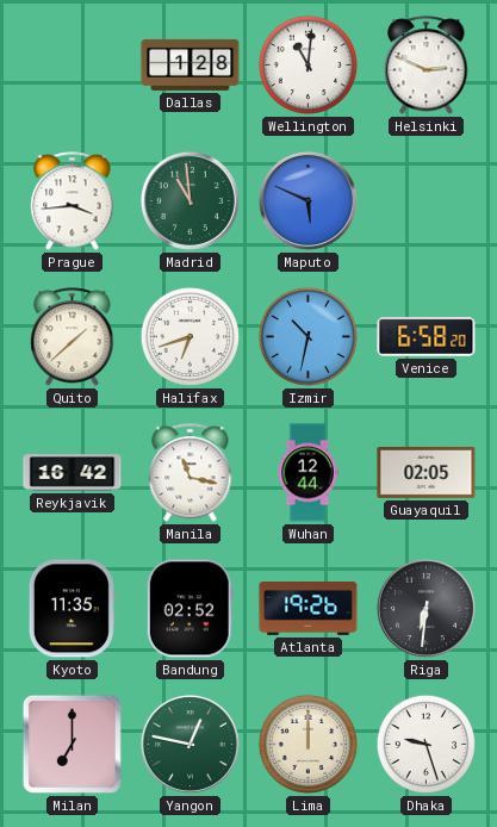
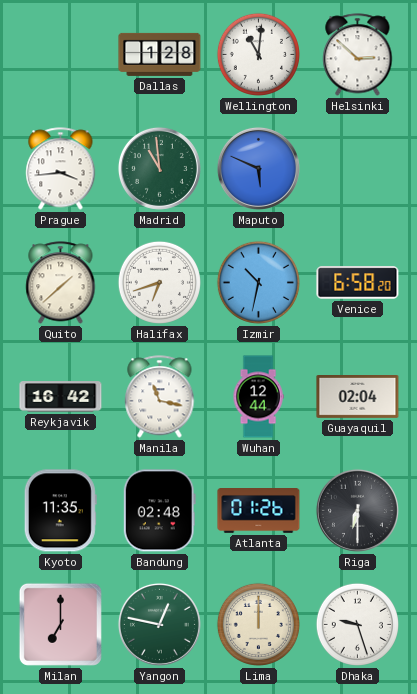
Helsinki: 2:49 -> 2:52 (358, 55)
Guayaquil: 02:05 -> 02:04 (358, 397)
Bandung: 02:52 -> 02:48 (159, 511)
Atlanta: 19:26 -> 01:26 (259, 511)
Riga: 6:31 -> 6:30 (357, 510)
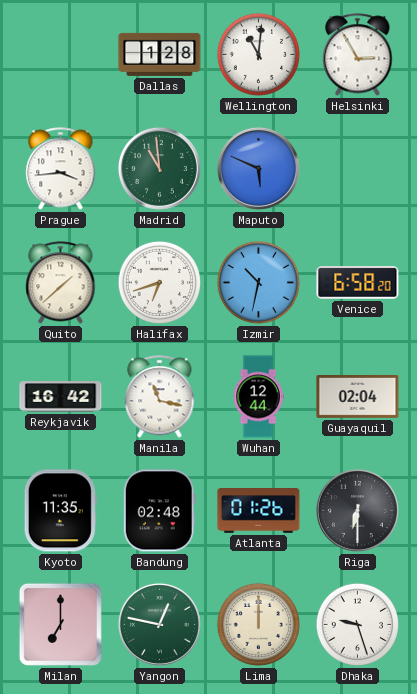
Helsinki: 2:52 -> 2:55 (358, 55)
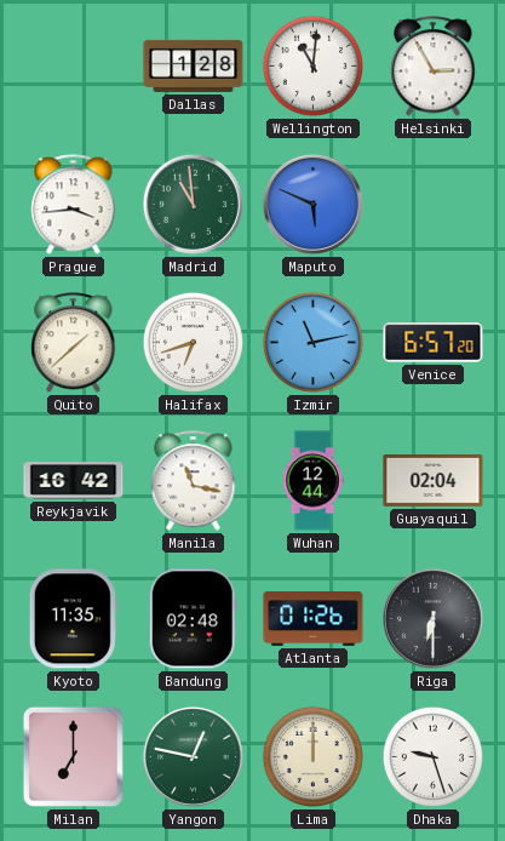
Izmir: 10:32 -> 11:13 (312, 342)
Venice: 6:58 -> 6:57 (434, 343)
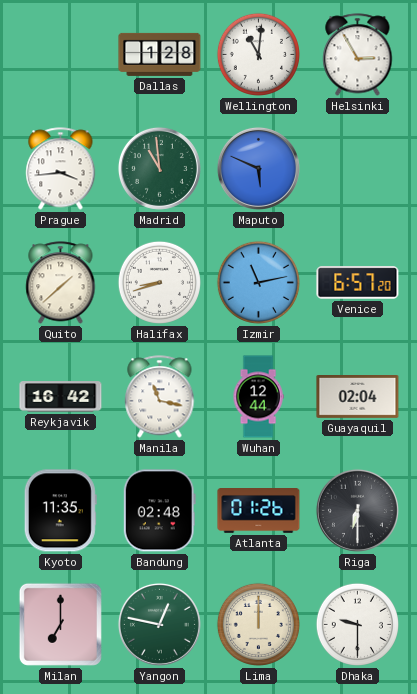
Halifax: 6:42 -> 8:42 (159, 282)
Dhaka: 9:27 -> 9:30 (357, 624)
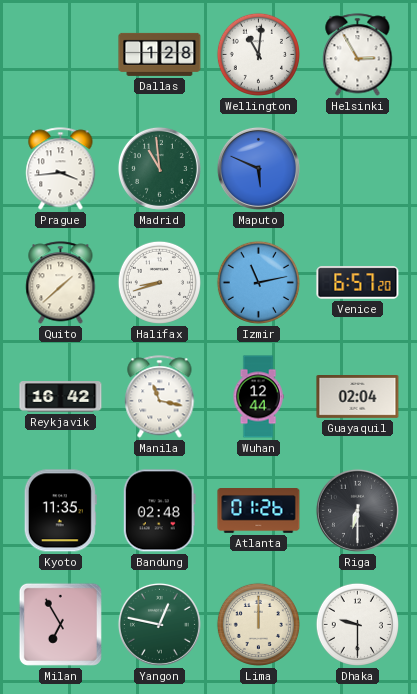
Milan: 7:00 -> 6:55 (60, 624)
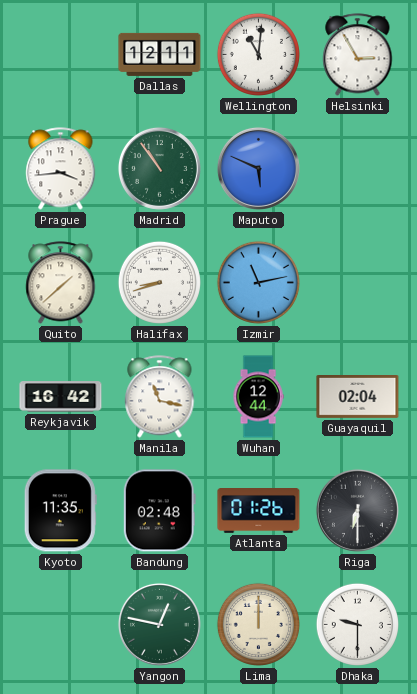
Dallas: 1:28 -> 12:11 (160, 54)
Madrid: 10:59 -> 10:54 (159, 168)
Venice: 6:57 -> none (358, 283)
Milan: 6:55 -> none (60, 624)
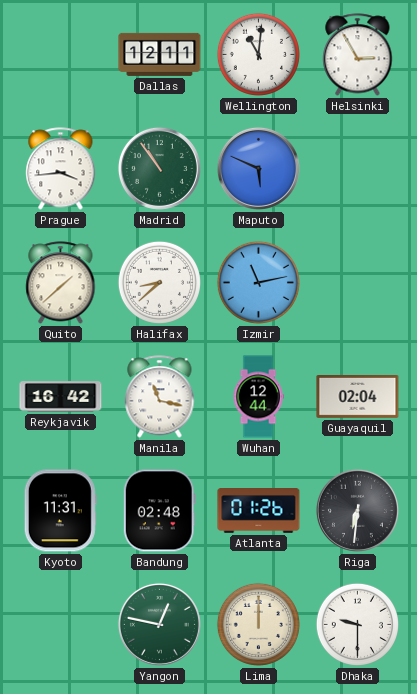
Halifax: 8:42 -> 8:38 (159, 282)
Kyoto: 11:35 -> 11:31 (60, 511)
Riga: 6:30 -> 6:31 (357, 510)
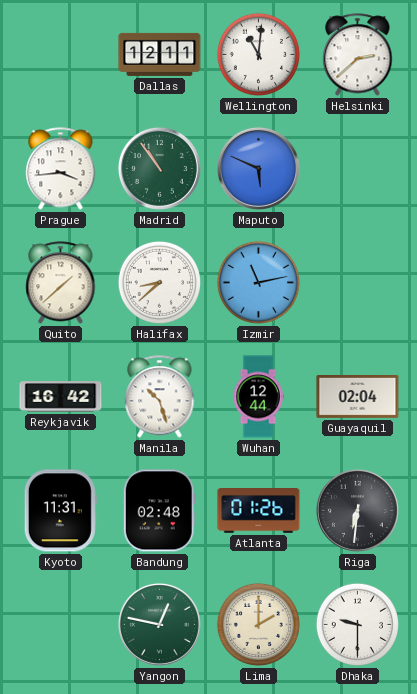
Helsinki: 2:55 -> 2:38 (358, 55)
Manila: 11:17 -> 10:27 (160, 397)
Lima: 12:00 -> 2:00 (258, 624)
